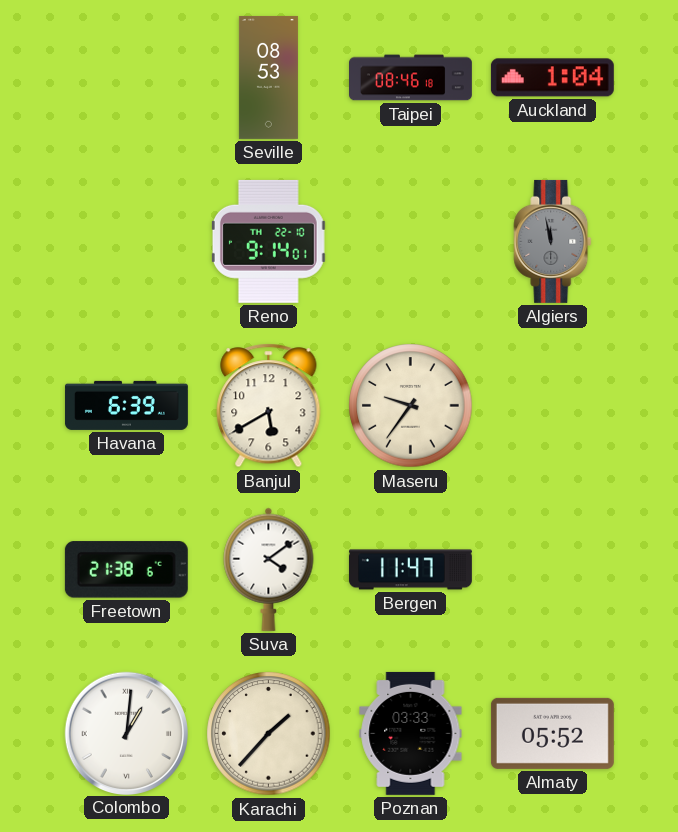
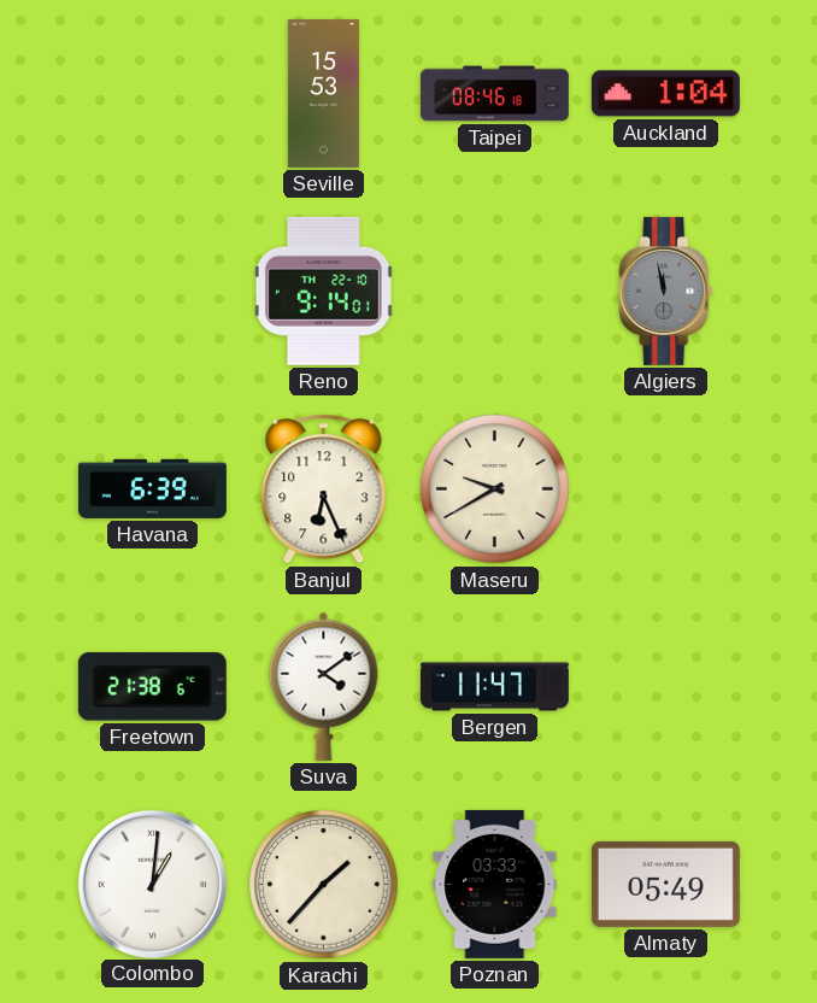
Seville: 08:53 -> 15:53 (323, 93)
Banjul: 5:40 -> 6:26 (324, 489)
Maseru: 9:36 -> 9:40 (495, 489)
Almaty: 05:52 -> 05:49 (665, 884)
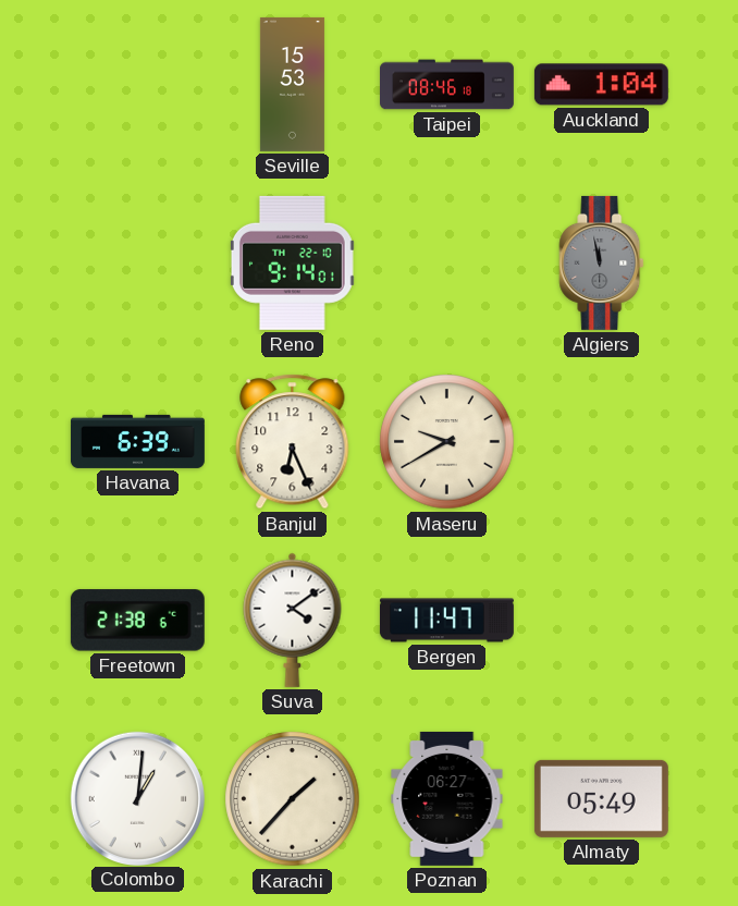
Poznan: 03:33 -> 06:27 (447, 798)
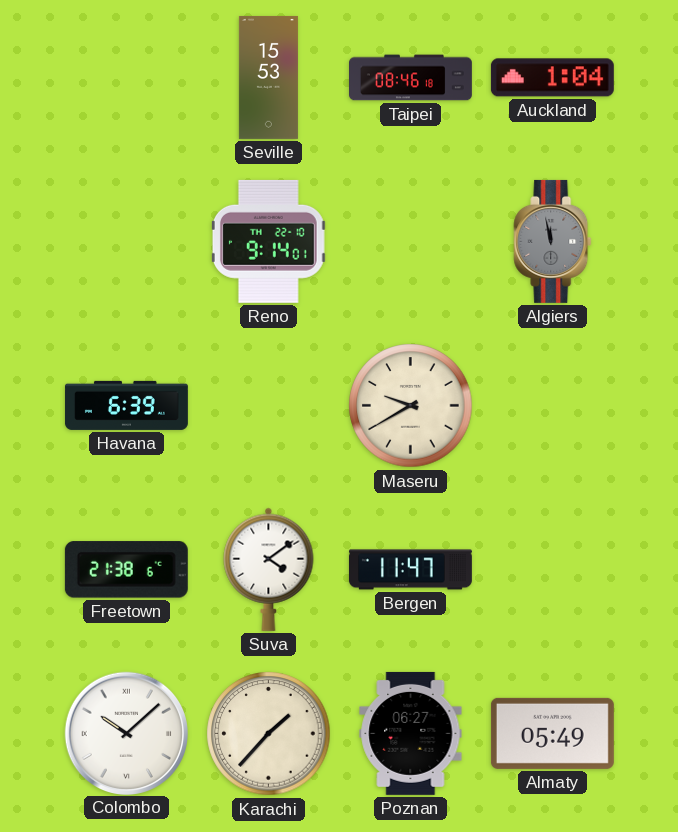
Banjul: 6:26 -> none (293, 442)
Colombo: 1:01 -> 10:08 (126, 733)
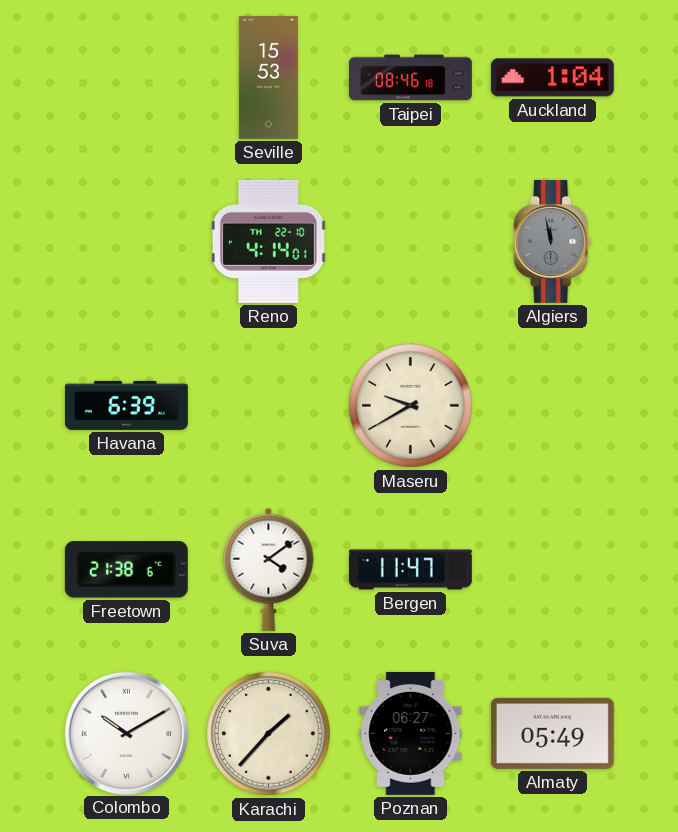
Reno: 9:14 -> 4:14 (268, 241)
Colombo: 10:08 -> 10:10 (126, 733)
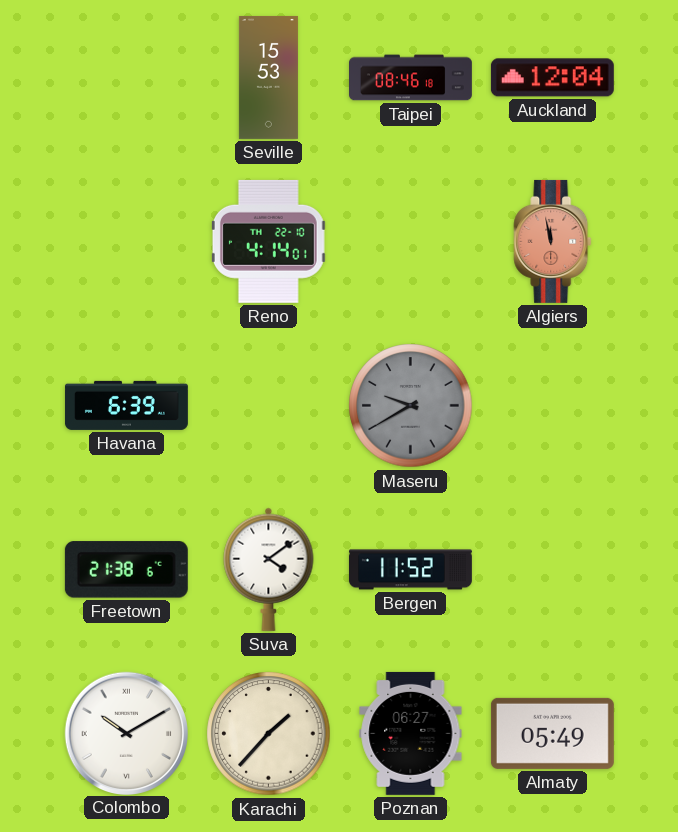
Auckland: 1:04 -> 12:04 (552, 78)
Algiers dial: grey -> salmon (553, 241)
Maseru dial: cream -> grey (411, 406)
Bergen: 11:47 -> 11:52 (410, 570)
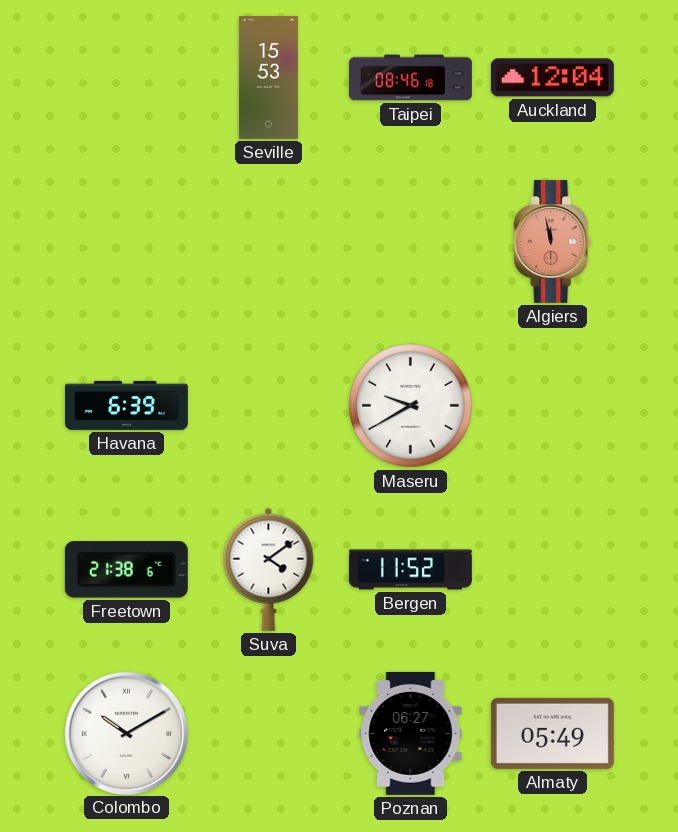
Reno: 4:14 -> none (268, 241)
Maseru dial: grey -> white (411, 406)
Karachi: 1:37 -> none (269, 734)
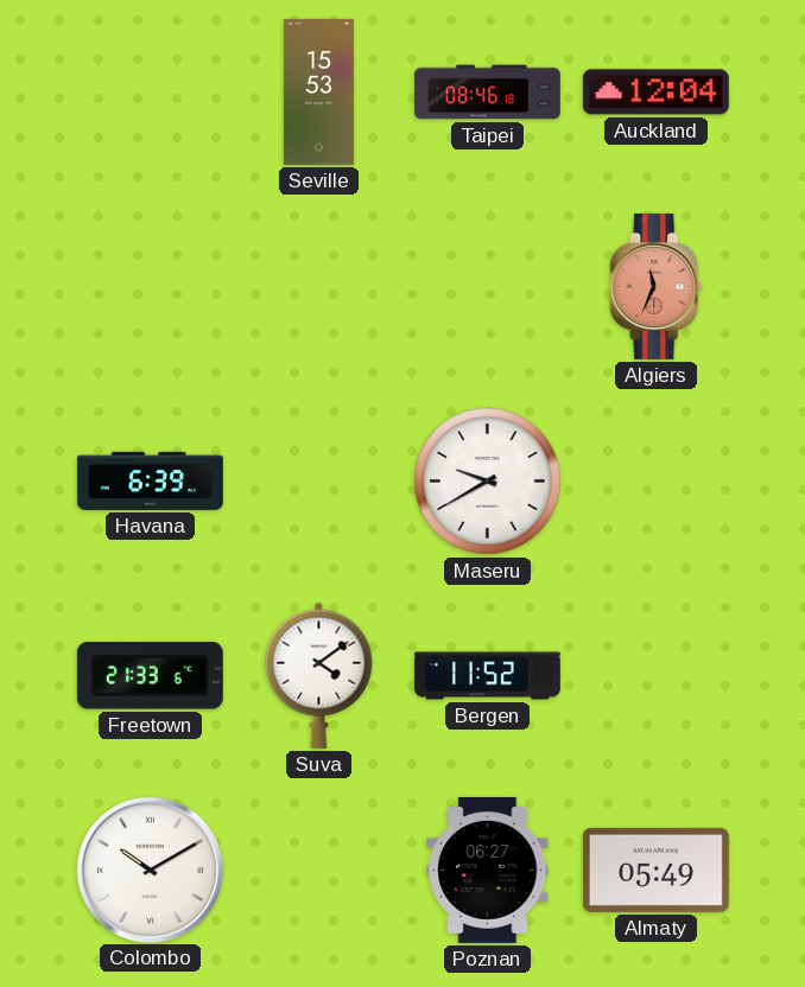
Algiers: 11:58 -> 11:34 (657, 286)
Freetown: 21:38 -> 21:33 (150, 676)
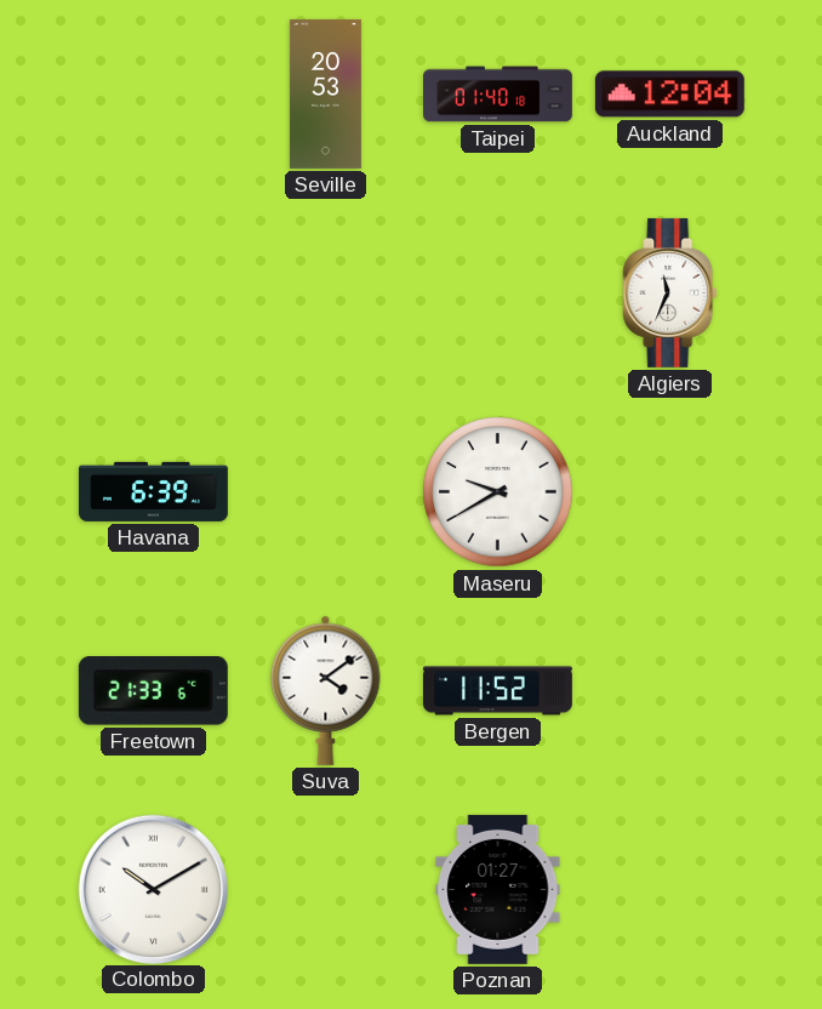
Seville: 15:53 -> 20:53 (325, 93)
Taipei: 08:46 -> 01:40 (498, 95)
Algiers dial: salmon -> white (670, 292)
Poznan: 06:27 -> 01:27 (498, 889)
Almaty: 05:49 -> none (655, 870)
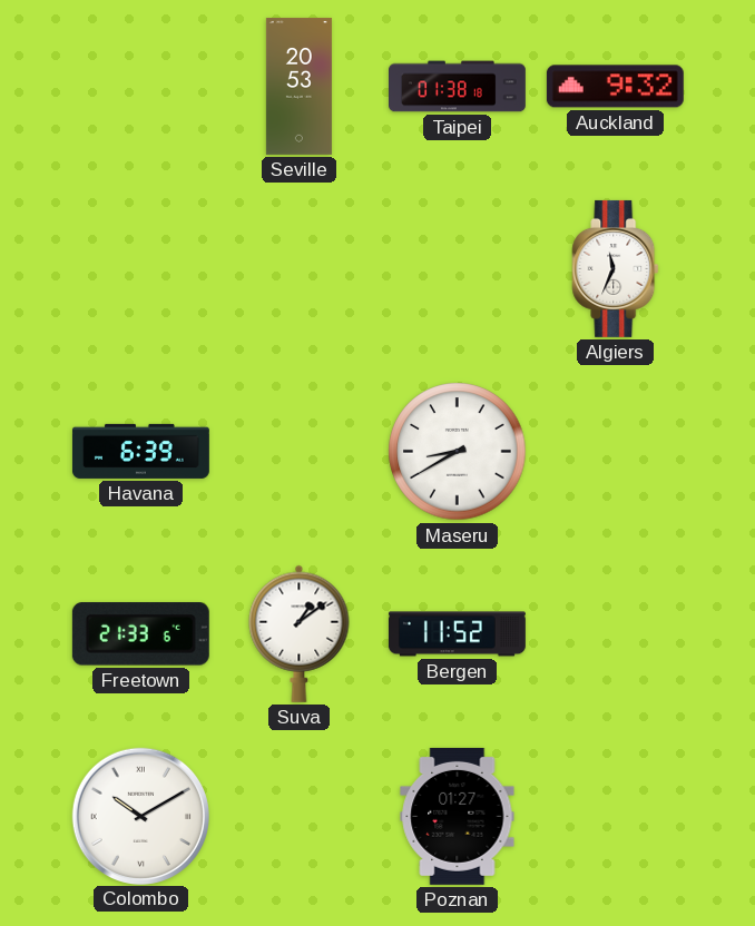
Taipei: 01:40 -> 01:38 (458, 87)
Auckland: 12:04 -> 9:32 (615, 87)
Maseru: 9:40 -> 8:40 (458, 452)
Suva: 4:09 -> 1:09 (300, 633)
